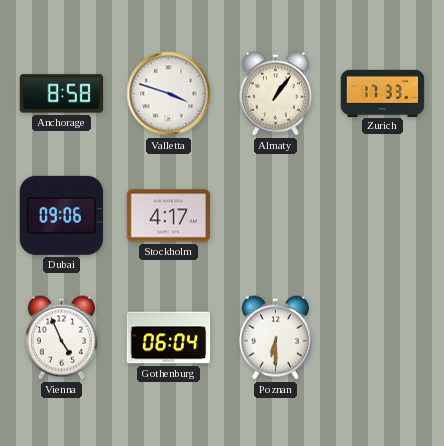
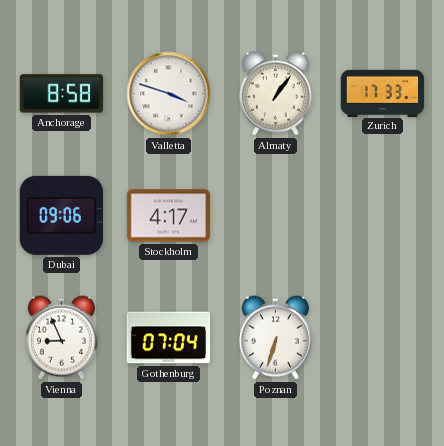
Vienna: 4:56 -> 8:56 (61, 338)
Gothenburg: 06:04 -> 07:04 (169, 338)
Poznan: 6:30 -> 6:33 (275, 338)
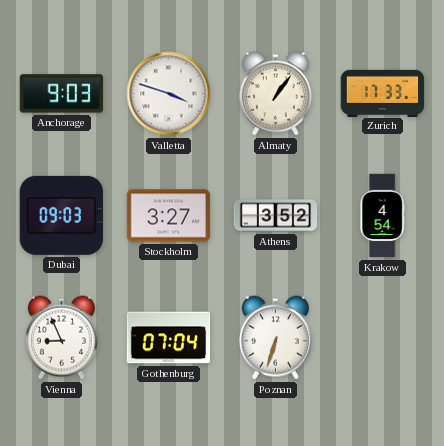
Anchorage: 8:58 -> 9:03 (62, 94)
Dubai: 09:06 -> 09:03 (61, 215)
Stockholm: 4:17 -> 3:27 (169, 216)
Athens: none -> 3:52 (276, 216)
Krakow: none -> 4:54 (382, 216)
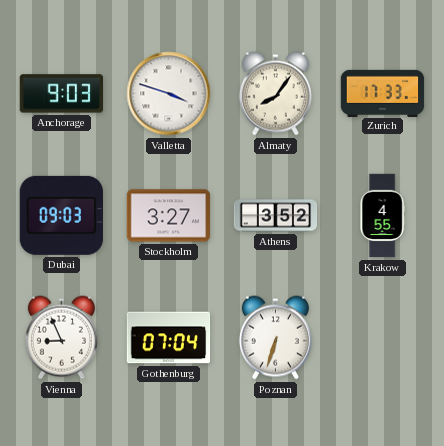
Almaty: 1:06 -> 8:06 (275, 94)
Krakow: 4:54 -> 4:55 (382, 216)
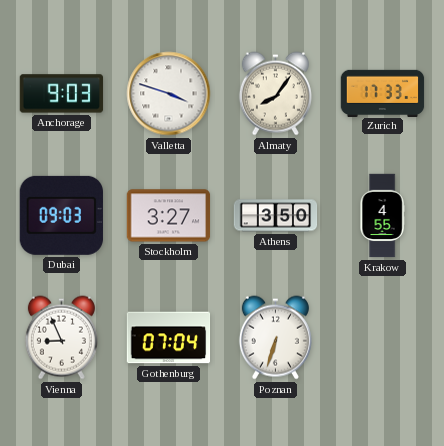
Athens: 3:52 -> 3:50 (276, 216)
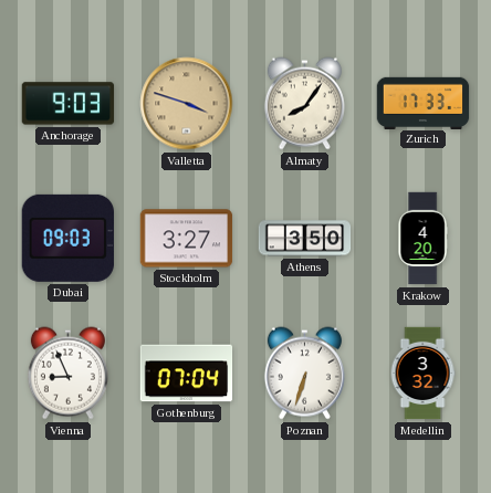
Valletta dial: white -> champagne (187, 104)
Krakow: 4:55 -> 4:20 (422, 239)
Medellin: none -> 3:32 (422, 374)
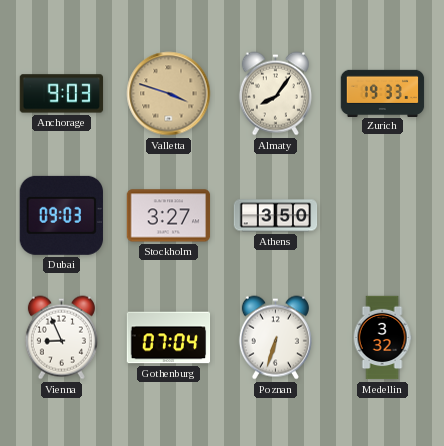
Zurich: 17:33 -> 19:33 (383, 93)
Krakow: 4:20 -> none (422, 239)
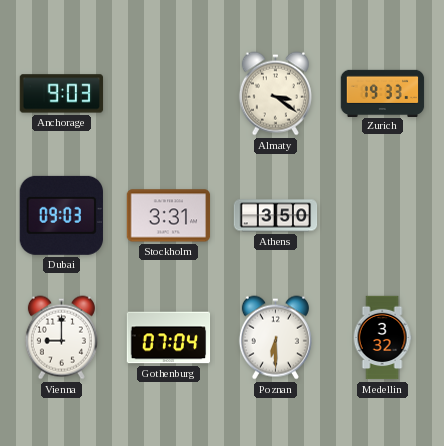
Valletta: 3:48 -> none (169, 94)
Almaty: 8:06 -> 3:21 (275, 94)
Stockholm: 3:27 -> 3:31 (169, 216)
Vienna: 8:56 -> 9:00 (61, 338)
Poznan: 6:33 -> 6:30 (275, 338)
